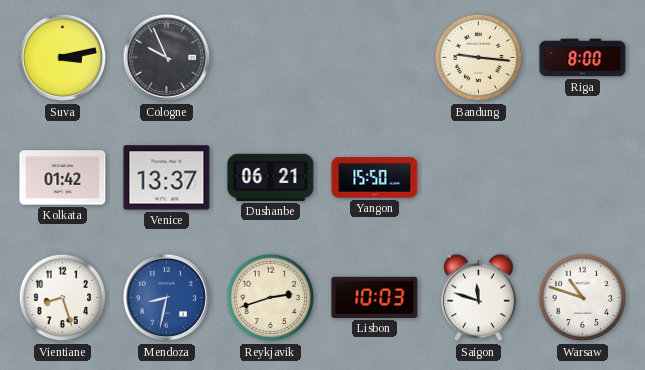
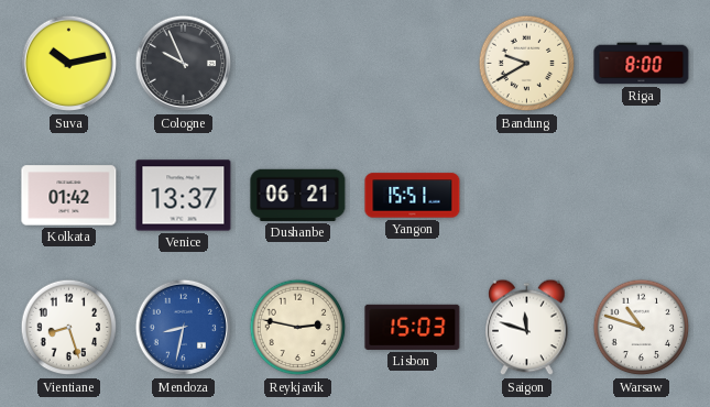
Suva: 3:13 -> 10:13 (69, 64)
Bandung: 9:16 -> 9:40 (527, 64)
Yangon: 15:50 -> 15:51 (413, 196)
Reykjavik: 2:42 -> 2:47 (298, 328)
Lisbon: 10:03 -> 15:03 (413, 327)
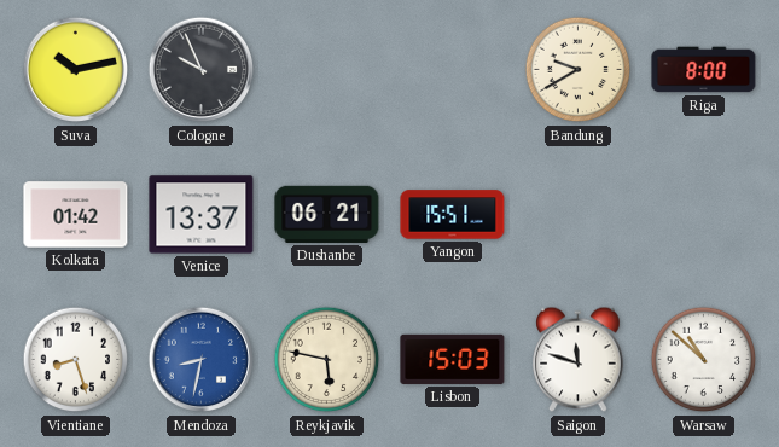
Reykjavik: 2:47 -> 5:47 (327, 360)
Warsaw: 10:48 -> 10:52 (704, 360)
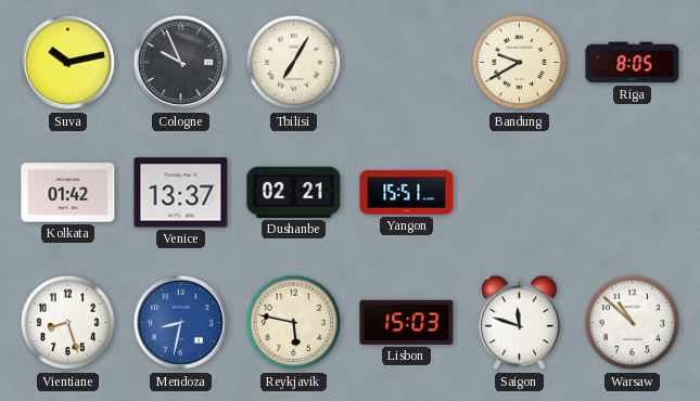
Tbilisi: none -> 7:05 (294, 63)
Riga: 8:00 -> 8:05 (633, 63)
Dushanbe: 06:21 -> 02:21 (294, 192)
